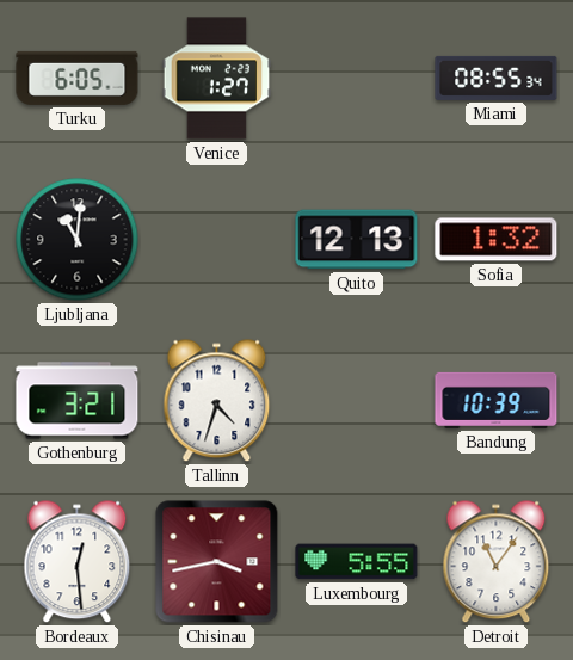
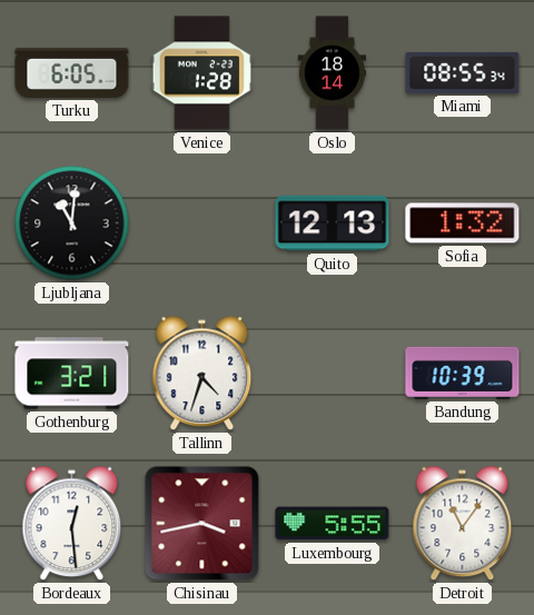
Venice: 1:27 -> 1:28 (202, 73)
Oslo: none -> 18:14 (333, 73)
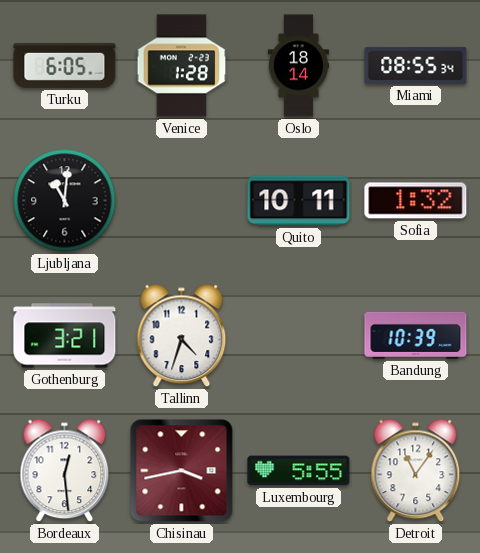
Quito: 12:13 -> 10:11 (299, 201)
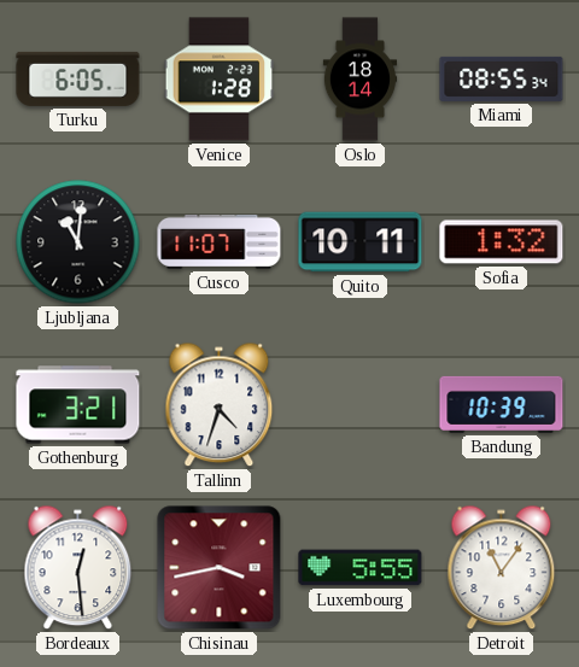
Cusco: none -> 11:07 (220, 242)
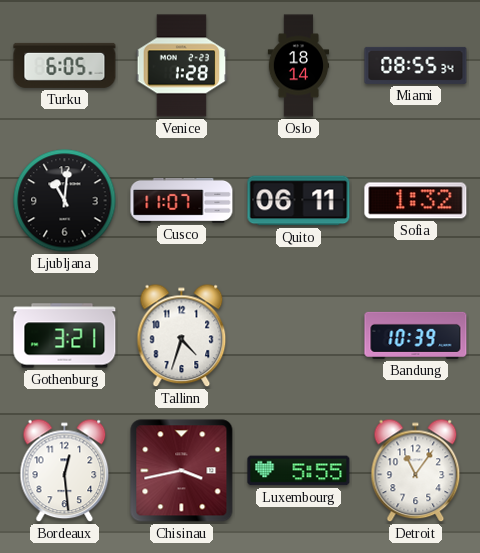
Quito: 10:11 -> 06:11 (299, 201)
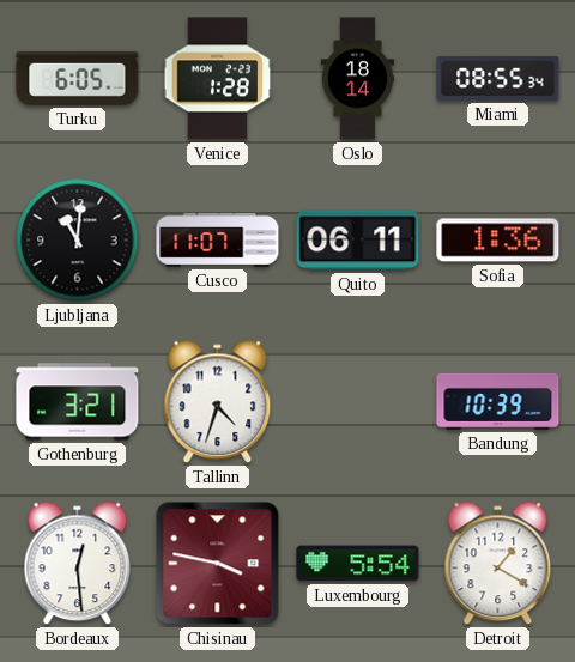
Sofia: 1:32 -> 1:36 (498, 241)
Chisinau: 3:43 -> 3:47 (218, 564)
Luxembourg: 5:55 -> 5:54 (358, 564)
Detroit: 11:06 -> 1:20 (498, 564)
